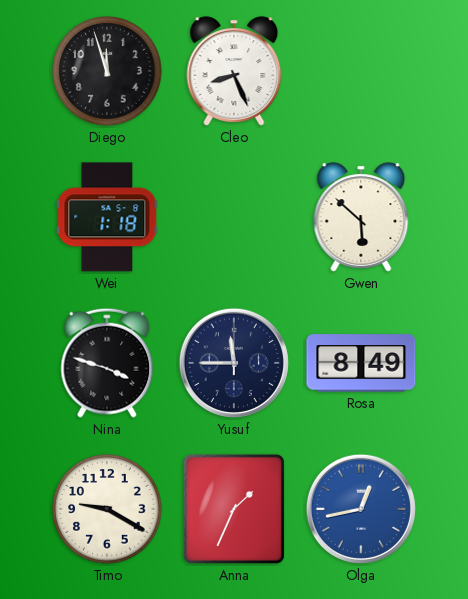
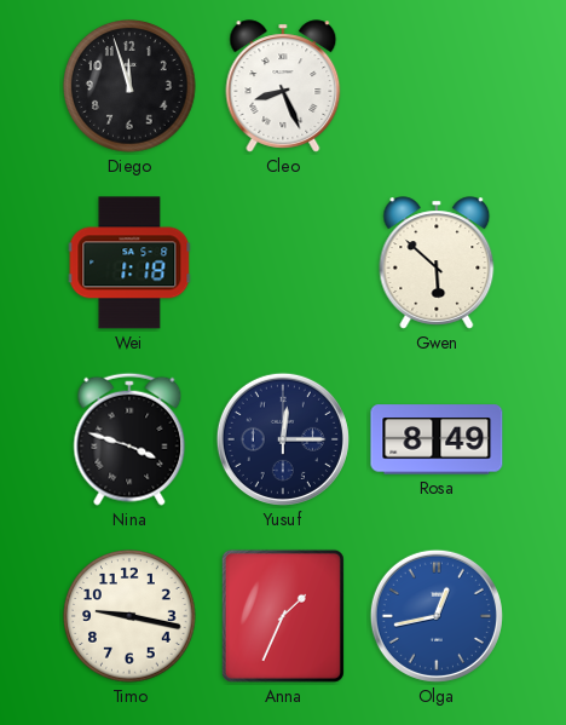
Yusuf: 11:45 -> 12:15 (283, 439)
Timo: 9:20 -> 9:17 (129, 616)
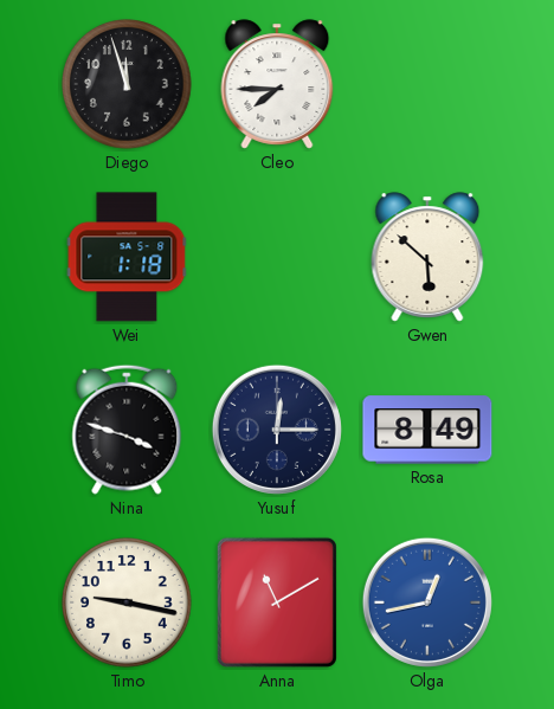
Cleo: 8:26 -> 7:45 (277, 84)
Anna: 1:34 -> 11:10 (277, 602)
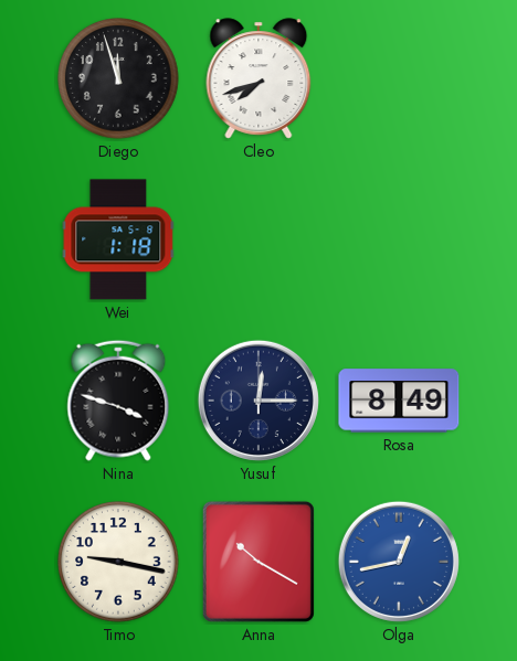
Cleo: 7:45 -> 7:42 (258, 78)
Gwen: 5:52 -> none (427, 257)
Anna: 11:10 -> 10:20 (258, 562)
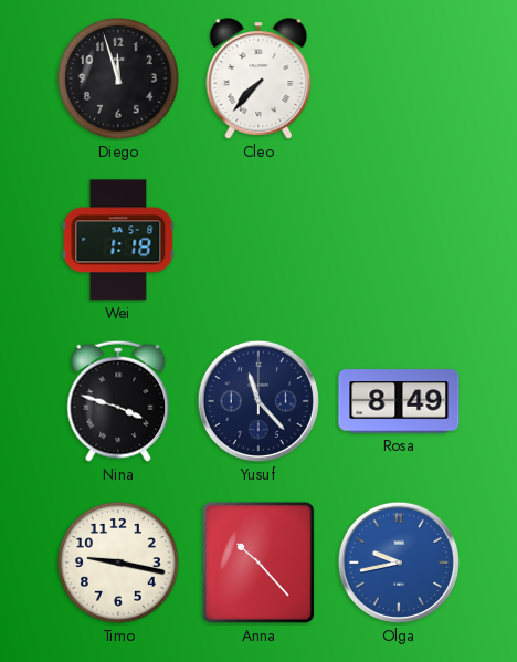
Cleo: 7:42 -> 7:37 (258, 78)
Yusuf: 12:15 -> 11:23 (258, 401)
Anna: 10:20 -> 10:23 (258, 563)
Olga: 12:43 -> 9:43 (399, 563)
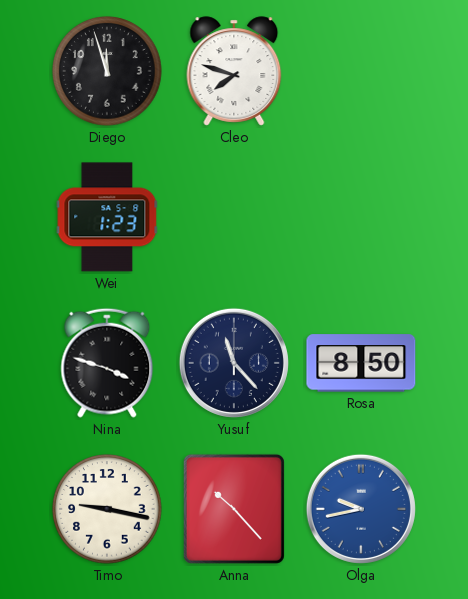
Cleo: 7:37 -> 7:48 (234, 71)
Wei: 1:18 -> 1:23 (107, 217)
Rosa: 8:49 -> 8:50 (361, 363)
